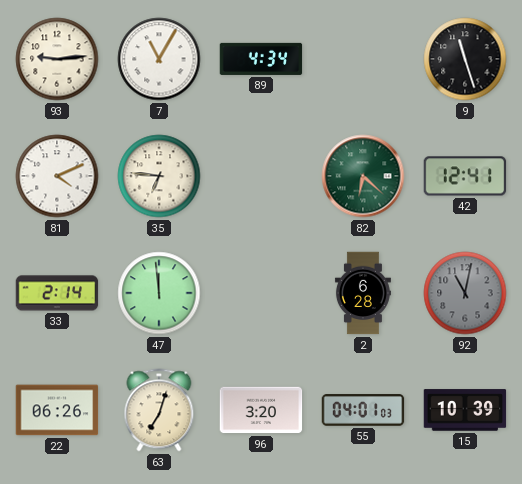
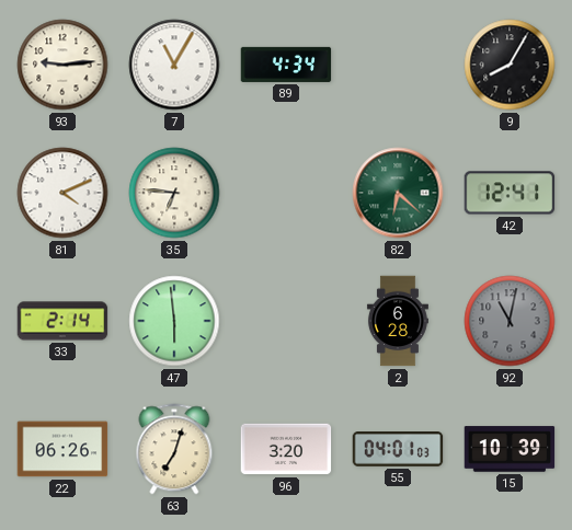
9: 11:27 -> 8:05 (510, 65)
47: 11:59 -> 5:59 (174, 321)
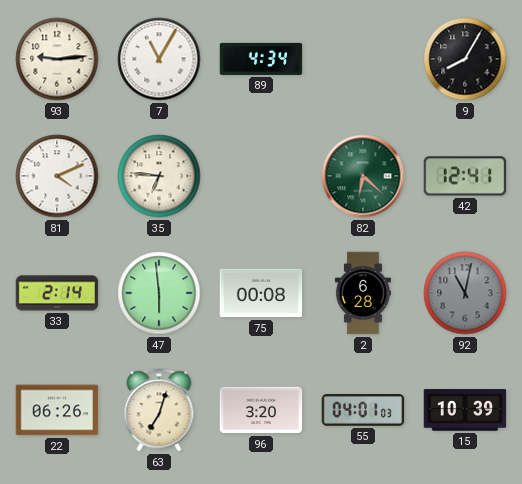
75: none -> 00:08 (261, 293)
